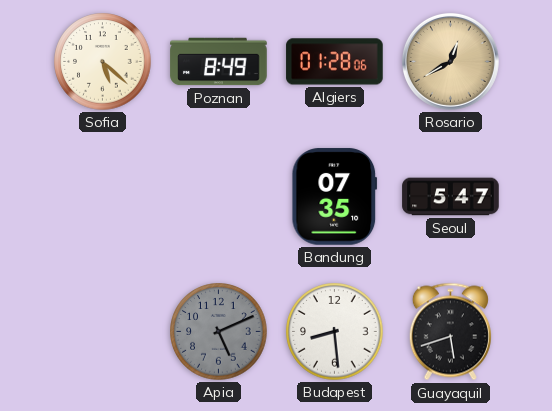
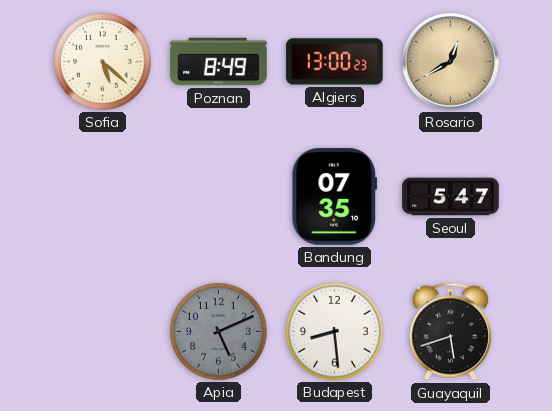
Algiers: 01:28 -> 13:00 (335, 62)
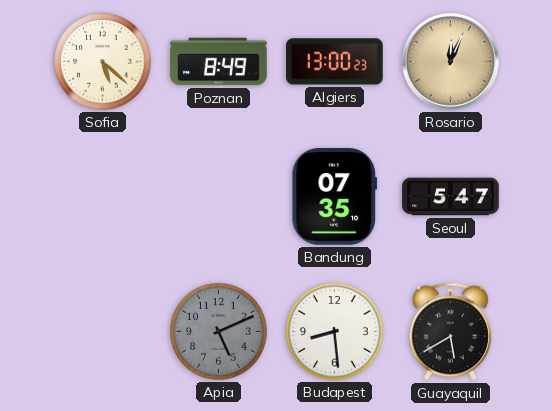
Rosario: 12:40 -> 12:04 (450, 61)
Guayaquil: 5:42 -> 5:40 (450, 332)
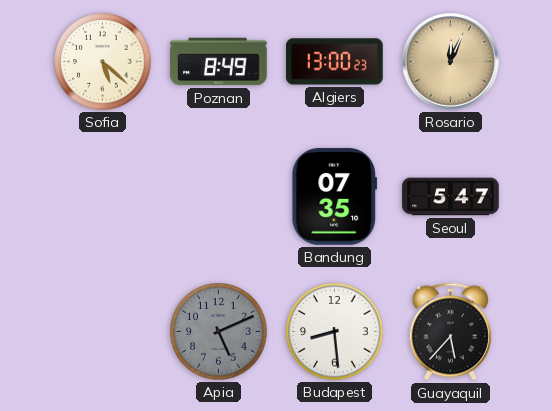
Guayaquil: 5:40 -> 5:37 (450, 332)
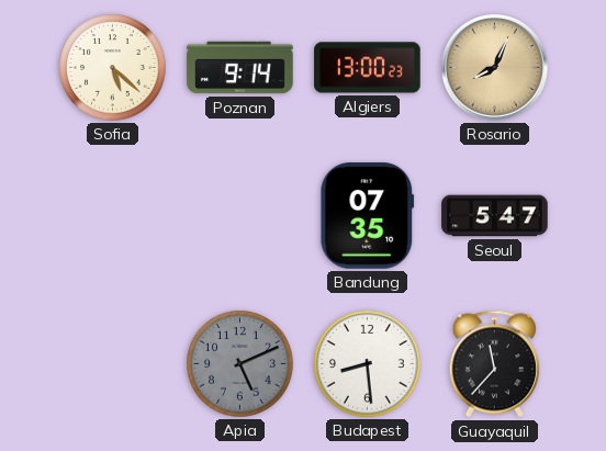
Poznan: 8:49 -> 9:14 (240, 68)
Rosario: 12:04 -> 8:04 (494, 67)
Guayaquil: 5:37 -> 11:37 (494, 364)
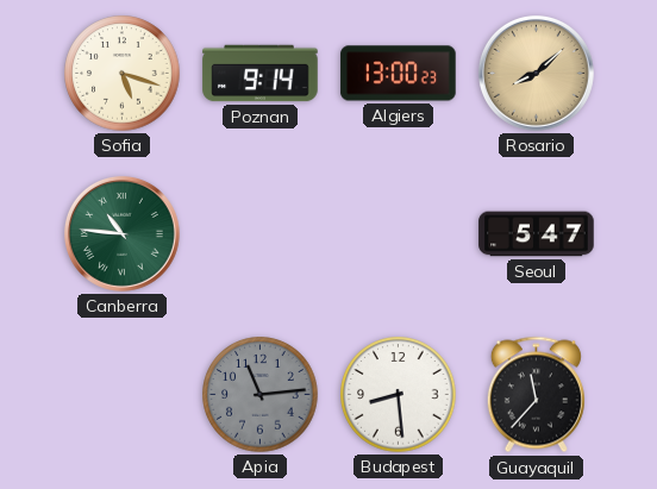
Sofia: 5:22 -> 5:18 (123, 74)
Rosario: 8:04 -> 8:08 (536, 73)
Canberra: none -> 10:46 (121, 233)
Bandung: 07:35 -> none (368, 216)
Apia: 5:11 -> 11:14 (261, 395)
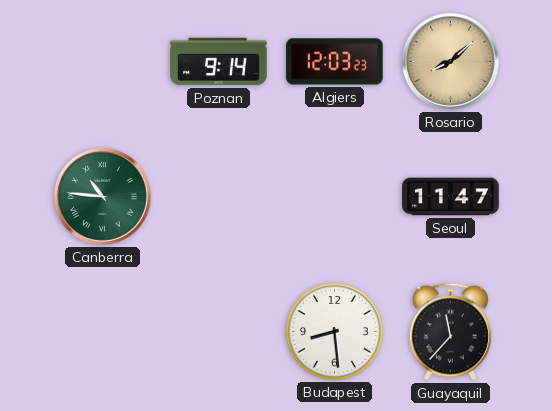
Sofia: 5:18 -> none (123, 74)
Algiers: 13:00 -> 12:03 (335, 62)
Seoul: 5:47 -> 11:47 (451, 197)
Apia: 11:14 -> none (261, 395)
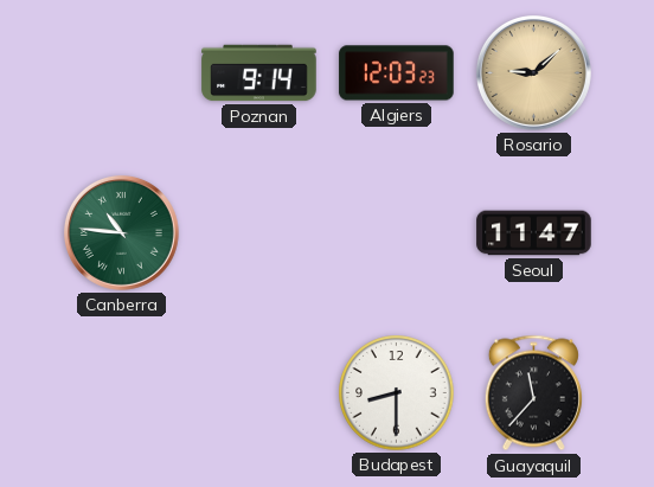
Rosario: 8:08 -> 9:08 (533, 72)
Budapest: 8:29 -> 8:30 (397, 393)
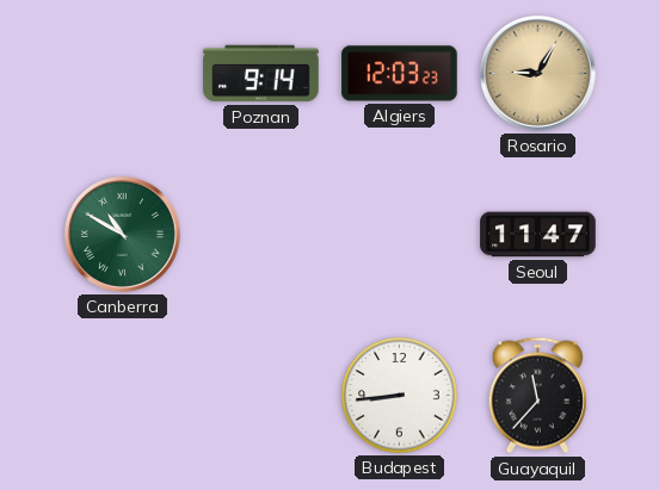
Rosario: 9:08 -> 9:05 (537, 73)
Canberra: 10:46 -> 10:50 (122, 234)
Budapest: 8:30 -> 8:44 (400, 396)
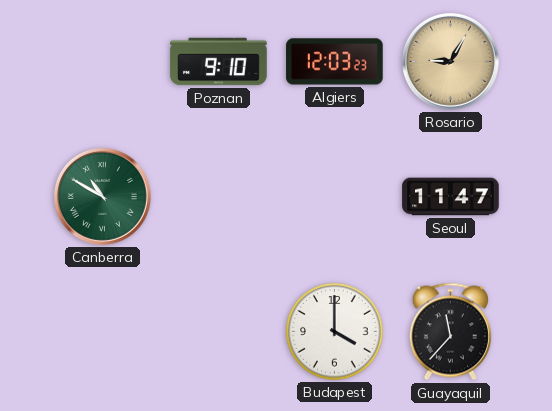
Poznan: 9:14 -> 9:10 (219, 62)
Budapest: 8:44 -> 4:00 (335, 332)
